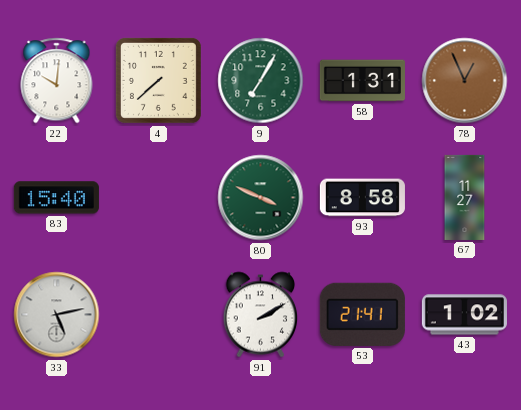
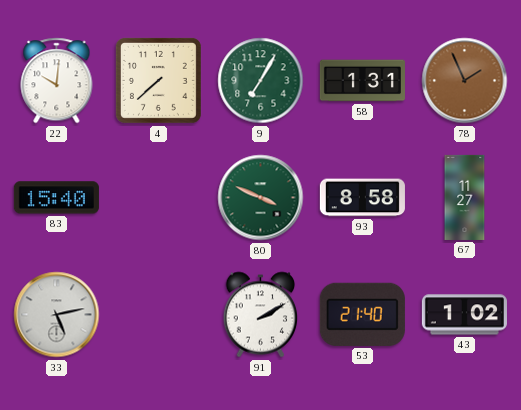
78: 12:56 -> 1:56 (465, 81)
53: 21:41 -> 21:40 (362, 314)
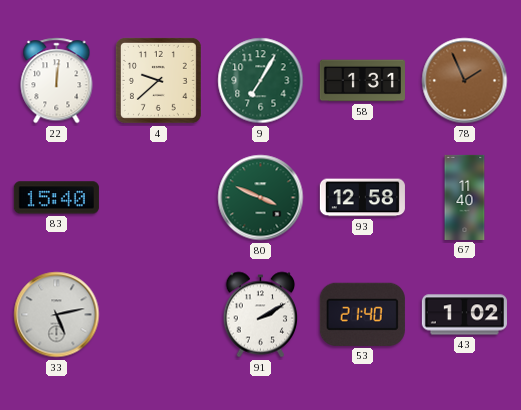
22: 10:01 -> 12:01 (57, 81)
4: 7:38 -> 9:38 (158, 80)
93: 8:58 -> 12:58 (362, 198)
67: 11:27 -> 11:40 (465, 197)
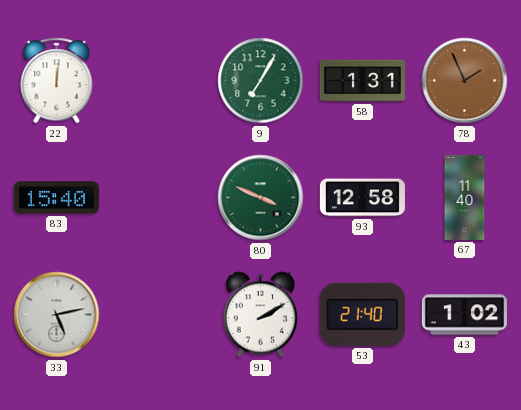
4: 9:38 -> none (158, 80)
